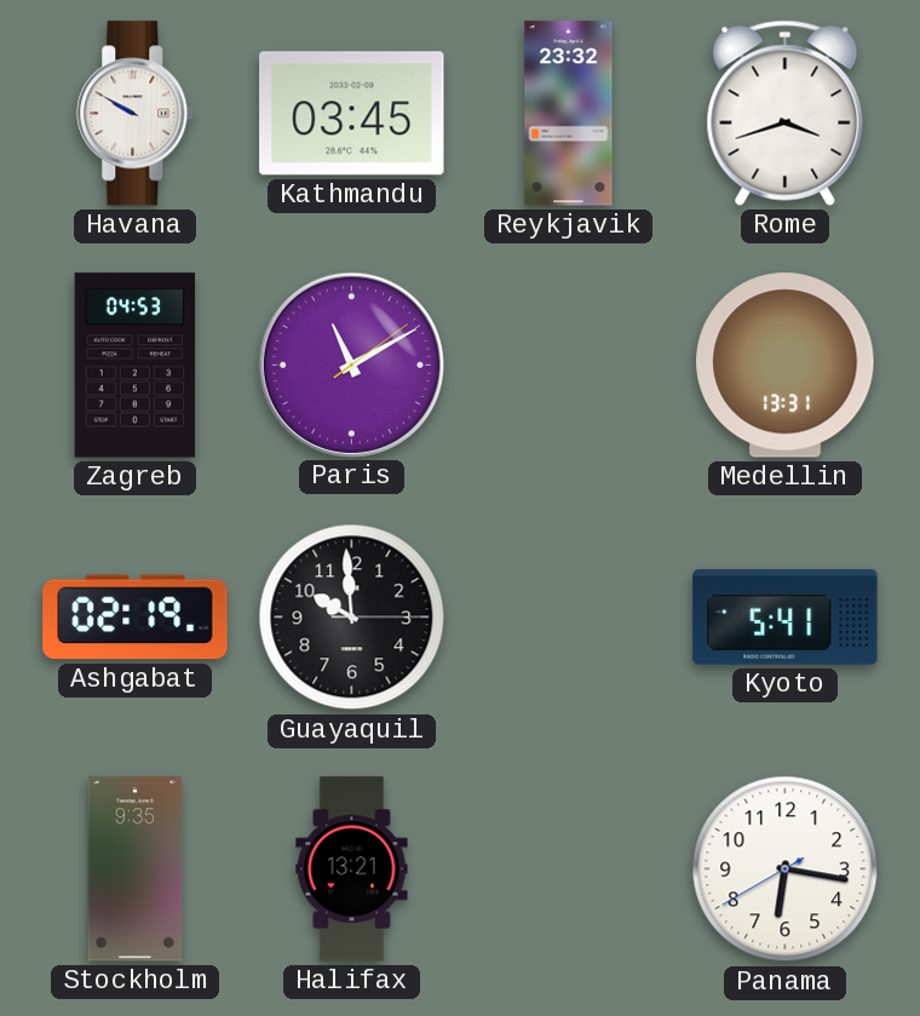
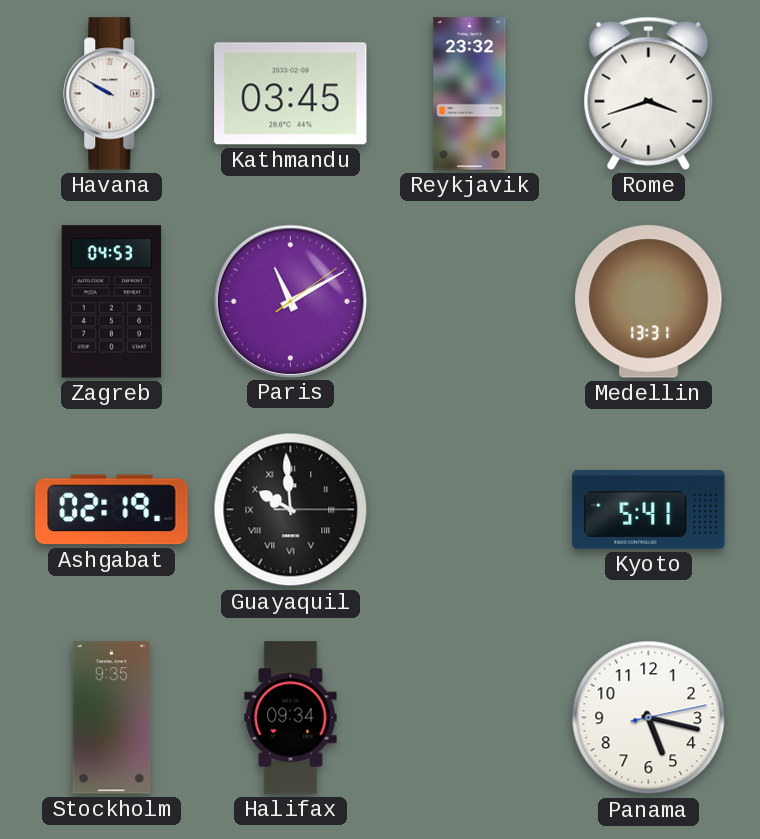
Guayaquil numerals: Arabic -> Roman (291, 510)
Halifax: 13:21 -> 09:34 (291, 718)
Panama: 6:16 -> 5:17 (649, 718)
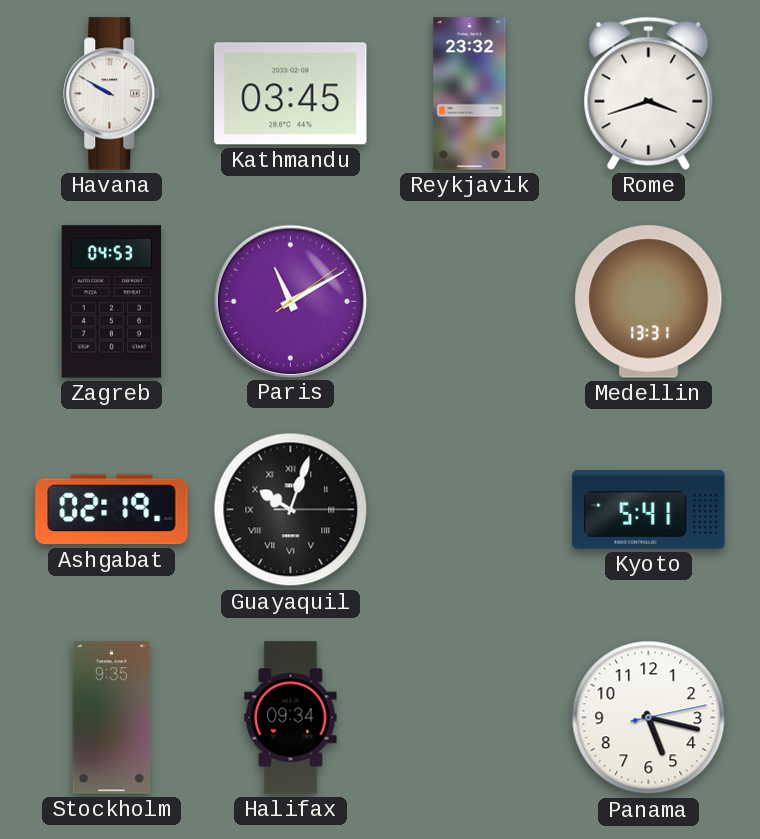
Guayaquil: 9:59 -> 10:03 (291, 510)
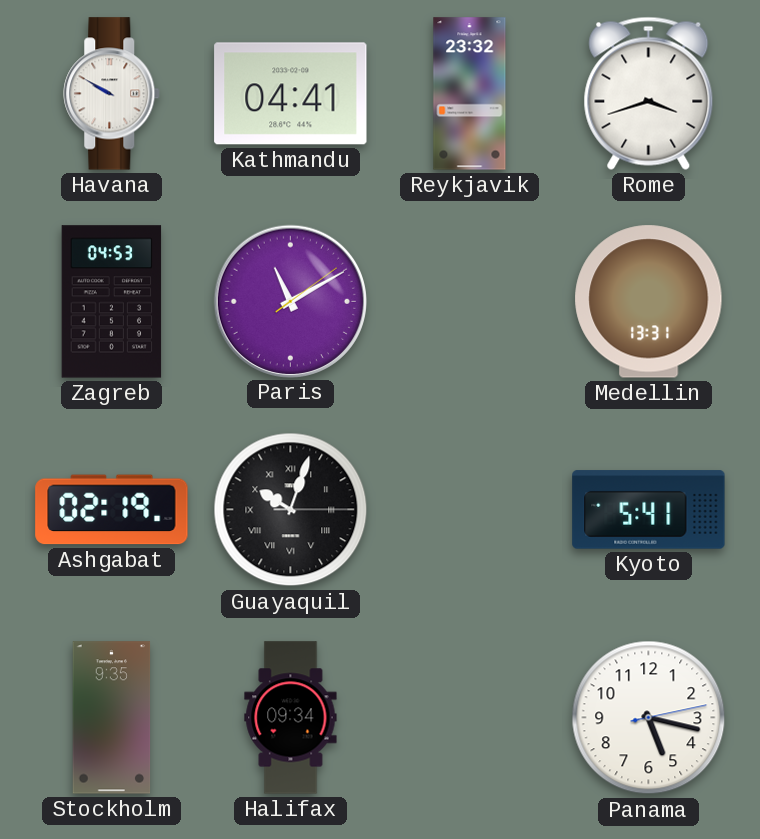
Kathmandu: 03:45 -> 04:41 (291, 94)
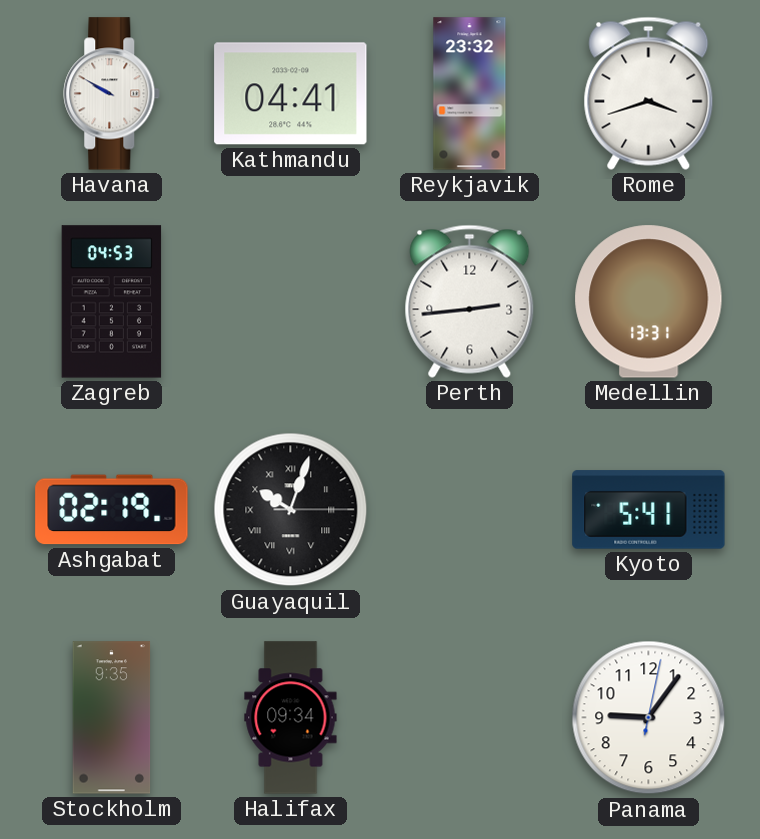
Paris: 11:10 -> none (290, 301)
Perth: none -> 2:44 (470, 301)
Panama: 5:17 -> 9:06 (649, 718)
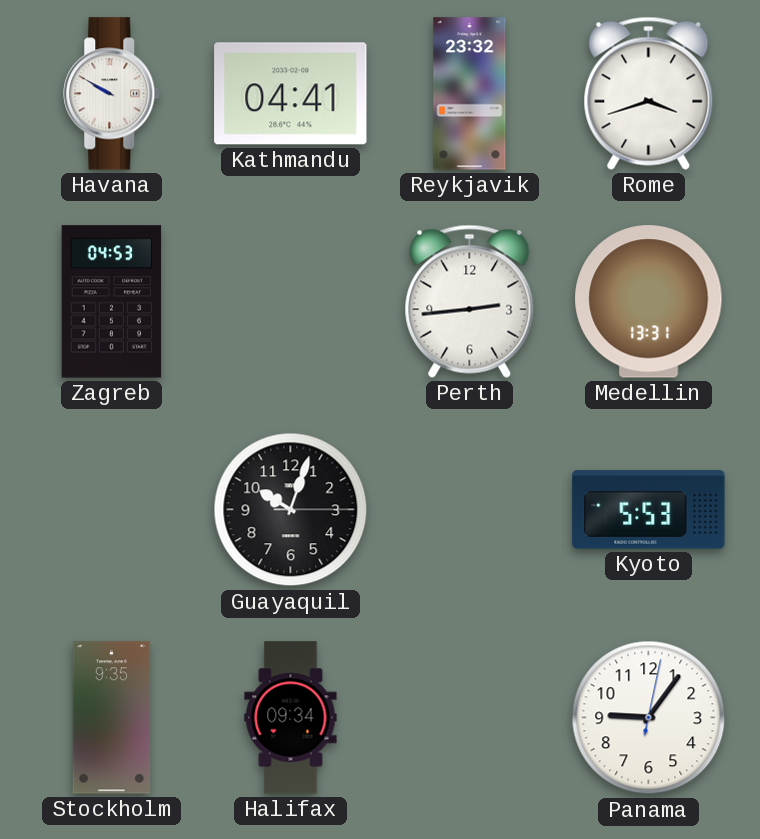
Ashgabat: 02:19 -> none (112, 510)
Guayaquil numerals: Roman -> Arabic (291, 510)
Kyoto: 5:41 -> 5:53 (649, 510)
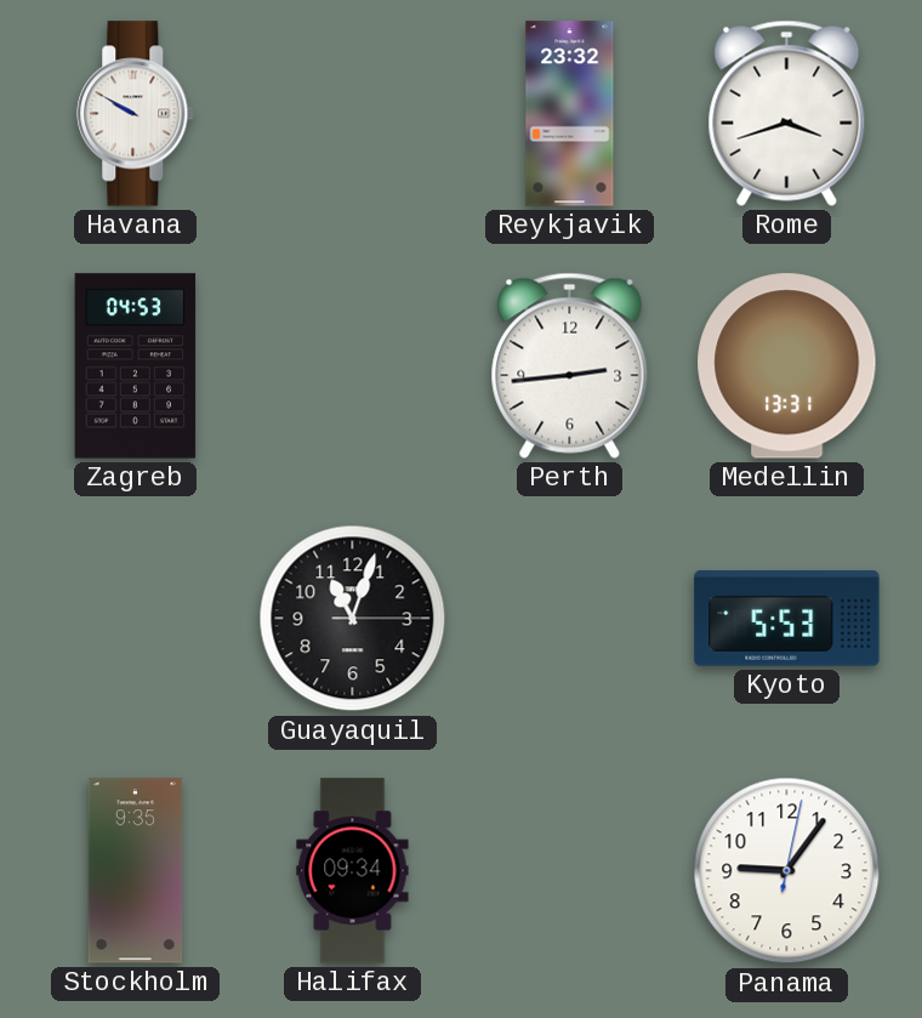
Kathmandu: 04:41 -> none (291, 94)
Guayaquil: 10:03 -> 11:03 (353, 619)
